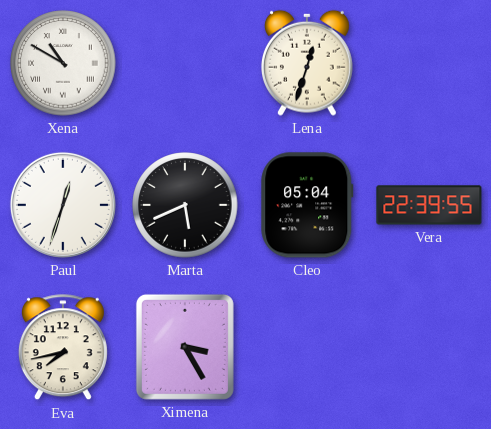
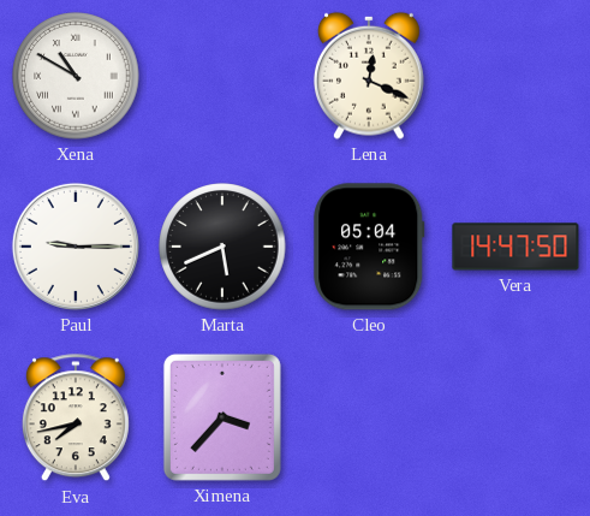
Lena: 12:33 -> 12:19 (369, 76)
Paul: 12:33 -> 9:15 (76, 247)
Vera: 22:39 -> 14:47 (515, 247)
Ximena: 3:25 -> 3:37 (222, 417)
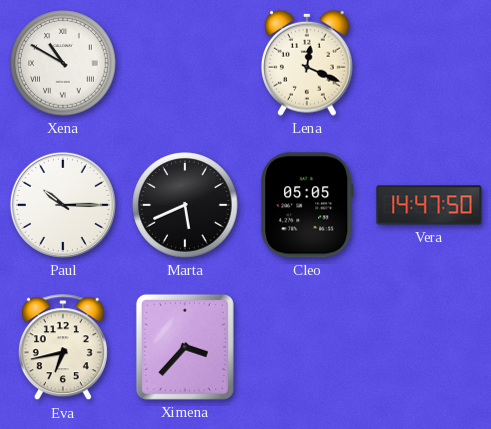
Paul: 9:15 -> 10:15 (63, 205)
Cleo: 05:04 -> 05:05 (307, 205)
Eva: 7:43 -> 6:43 (63, 348)
